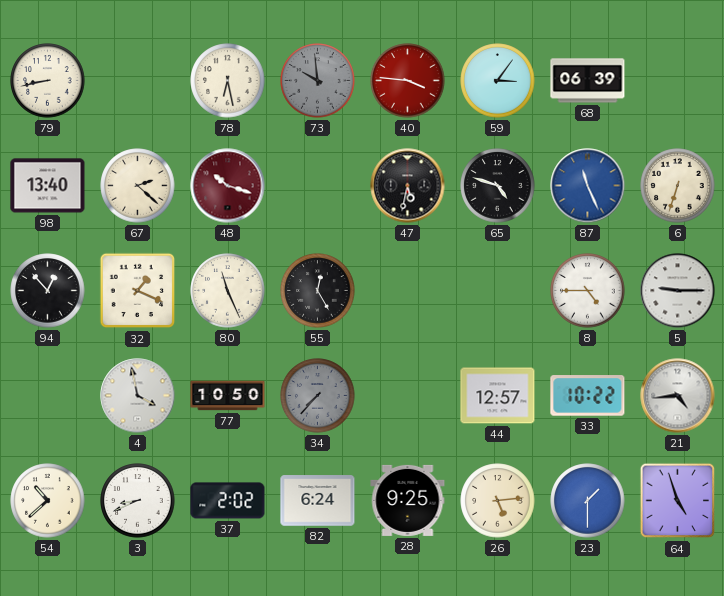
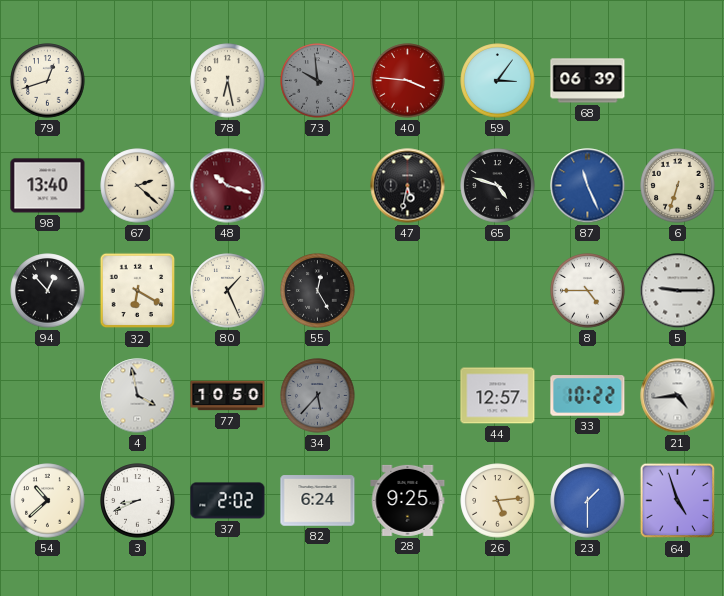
79: 8:43 -> 12:42 (48, 81)
32: 1:19 -> 6:20 (138, 291)
80: 11:26 -> 1:26 (228, 291)
34: 7:37 -> 5:37 (318, 396)
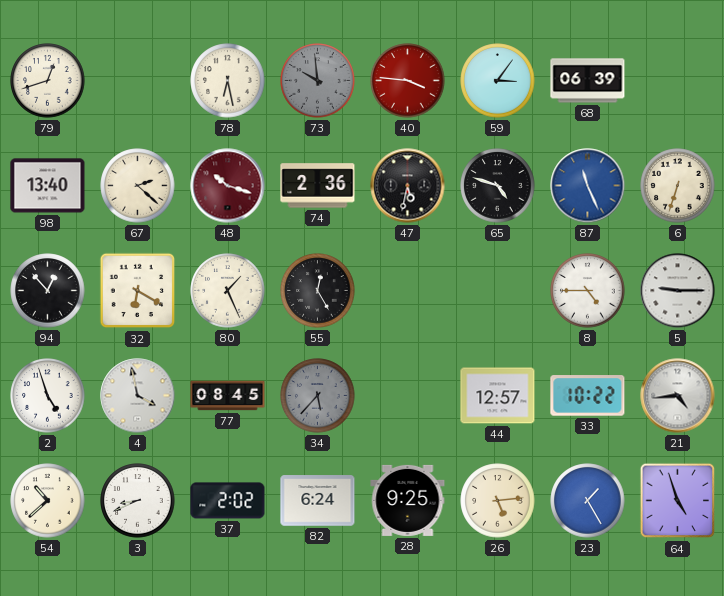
74: none -> 2:36 (318, 186)
2: none -> 4:57 (48, 396)
77: 10:50 -> 08:45 (228, 396)
23: 1:30 -> 1:25 (588, 501)
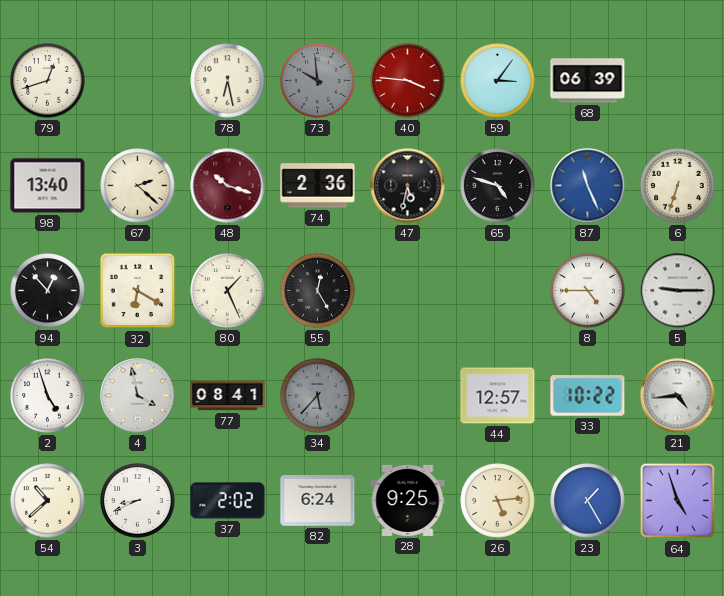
77: 08:45 -> 08:41 (228, 396)
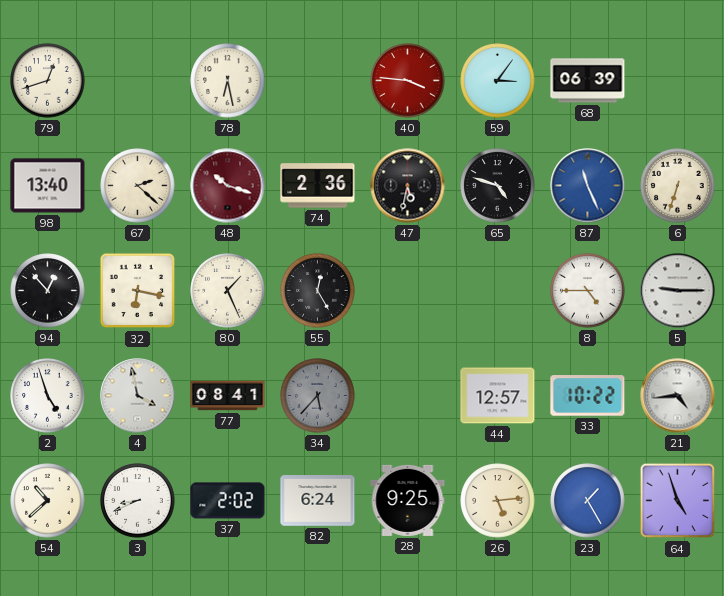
73: 9:59 -> none (318, 81)
32: 6:20 -> 6:17 (138, 291)
